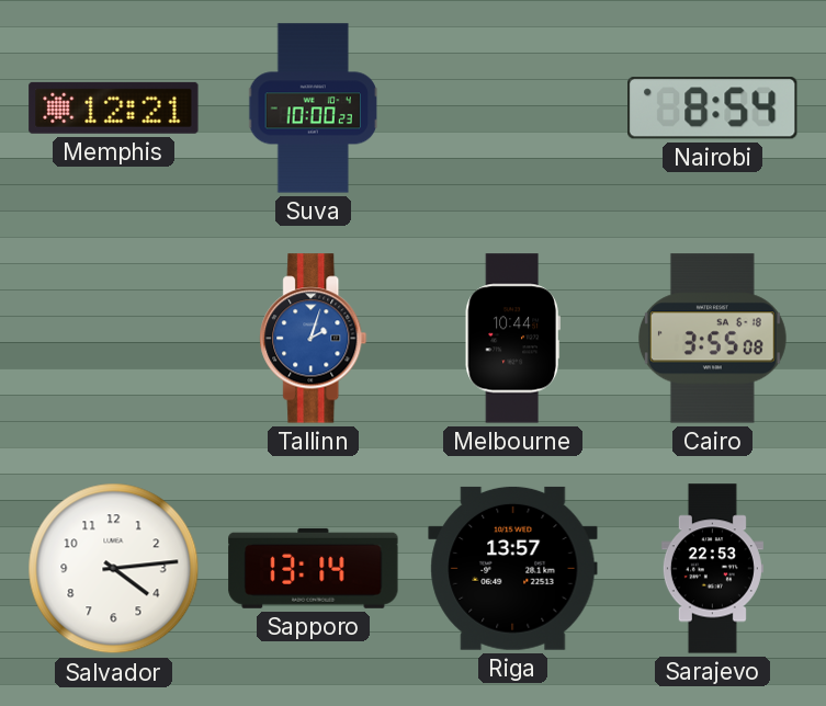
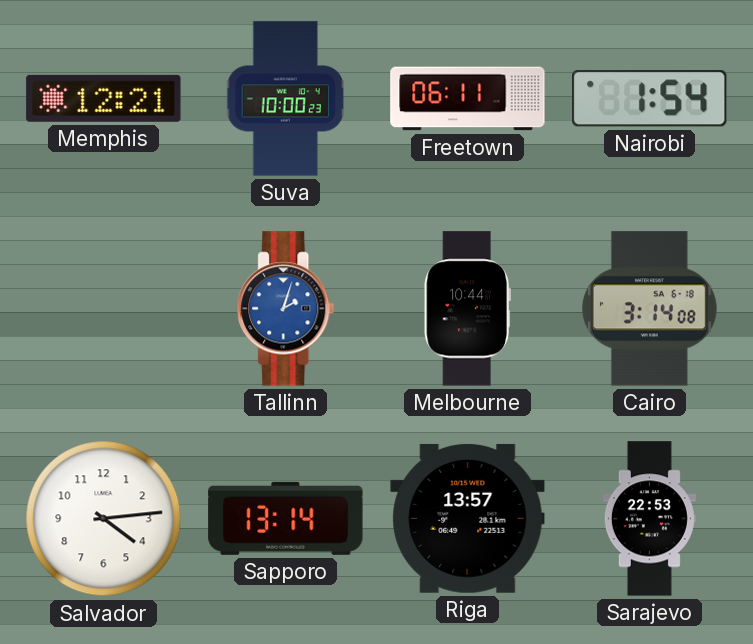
Freetown: none -> 06:11 (468, 99)
Nairobi: 8:54 -> 1:54 (650, 99)
Cairo: 3:55 -> 3:14 (649, 309)
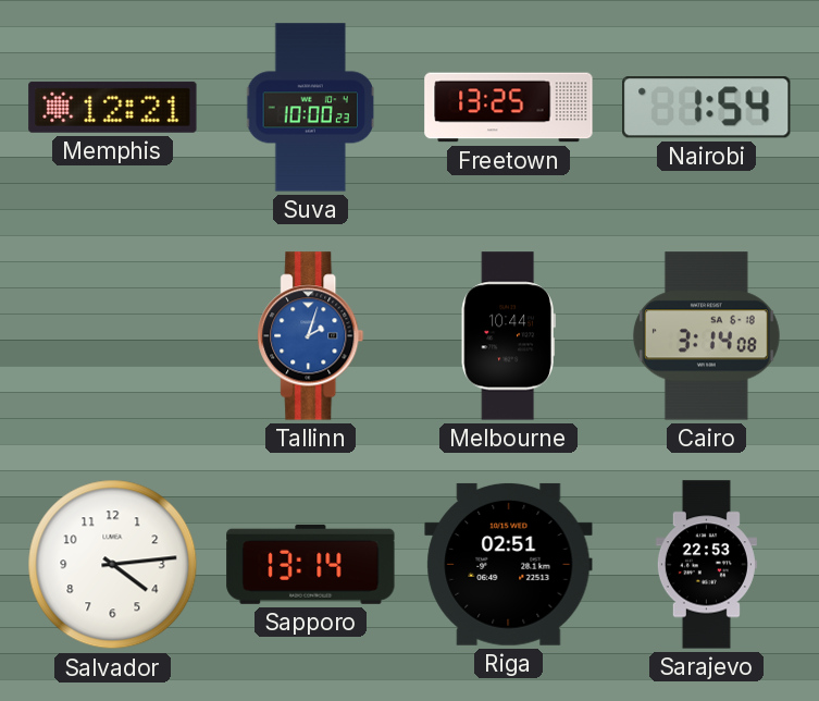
Freetown: 06:11 -> 13:25 (509, 108)
Riga: 13:57 -> 02:51 (509, 564)
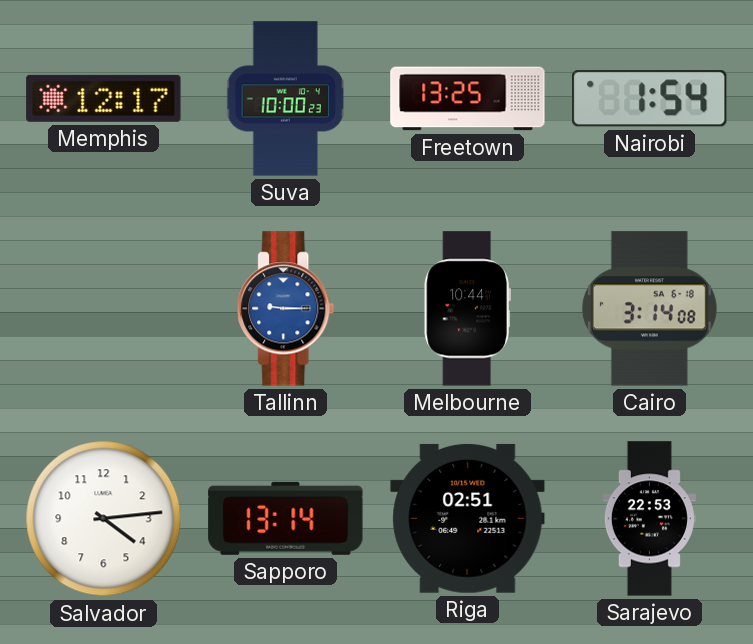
Memphis: 12:21 -> 12:17 (104, 98)
Tallinn: 2:03 -> 9:15 (286, 309)
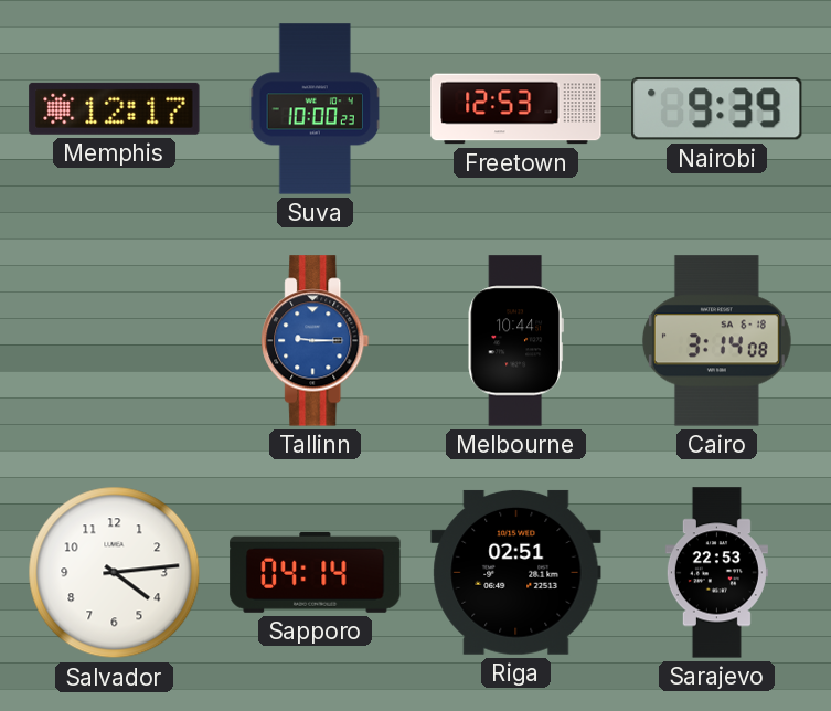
Freetown: 13:25 -> 12:53 (516, 109)
Nairobi: 1:54 -> 9:39 (717, 109)
Sapporo: 13:14 -> 04:14 (316, 572)
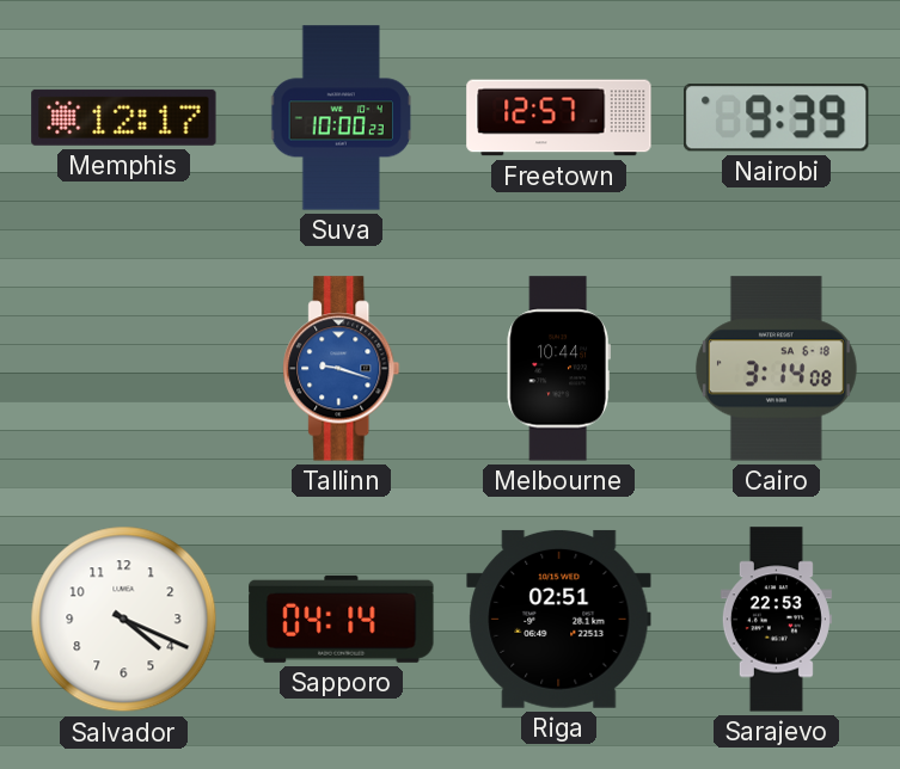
Freetown: 12:53 -> 12:57 (559, 118)
Tallinn: 9:15 -> 9:18 (342, 369)
Salvador: 4:14 -> 4:19 (124, 620)
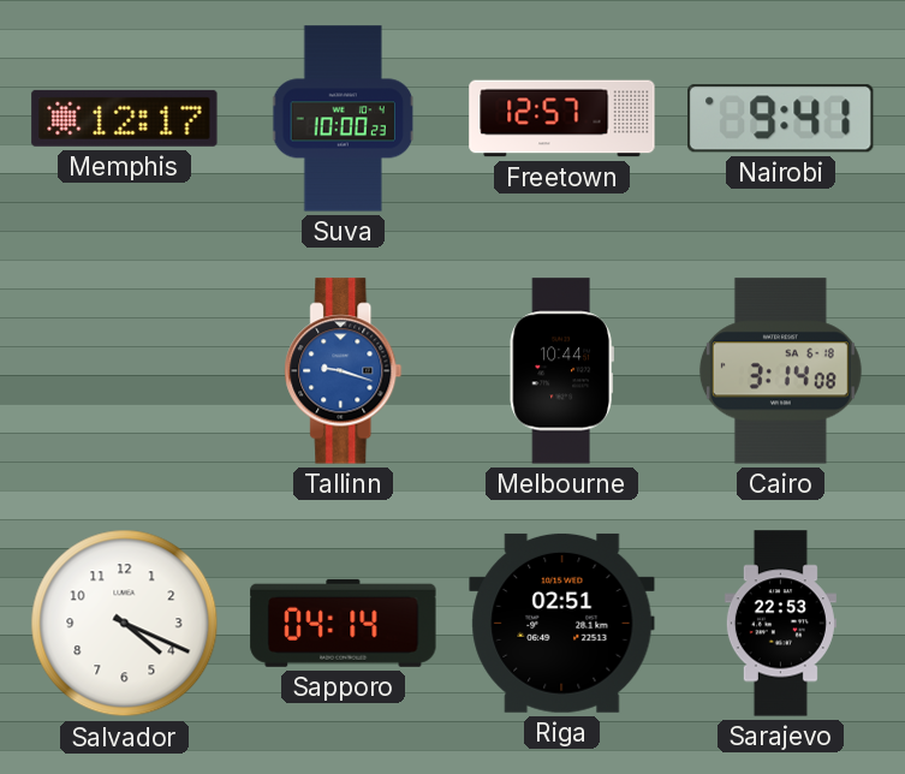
Nairobi: 9:39 -> 9:41 (781, 119)
